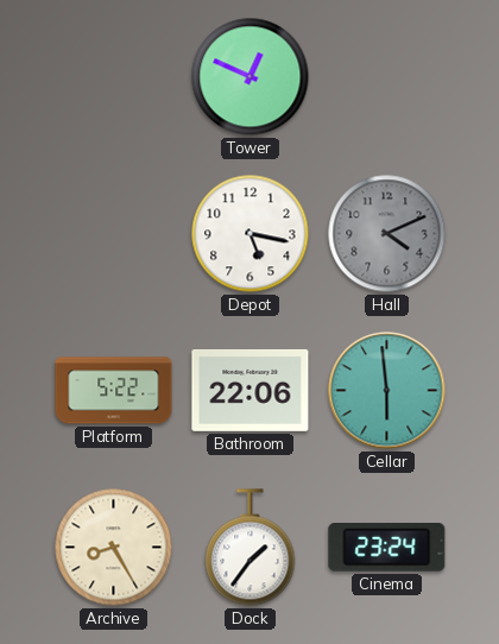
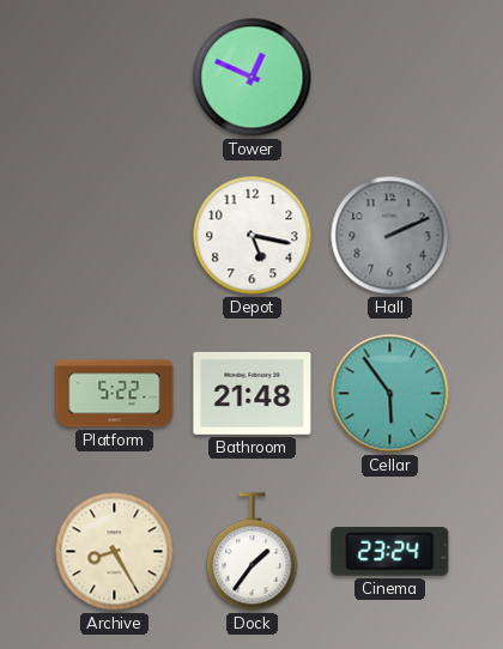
Hall: 4:11 -> 2:11 (390, 236)
Bathroom: 22:06 -> 21:48 (253, 393)
Cellar: 5:59 -> 5:54 (390, 394)
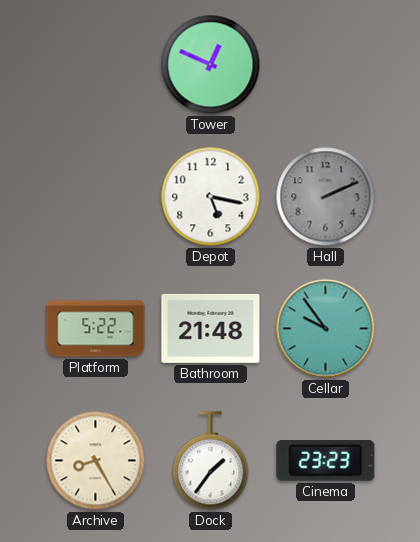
Cellar: 5:54 -> 9:54 (326, 329)
Cinema: 23:24 -> 23:23 (326, 461)
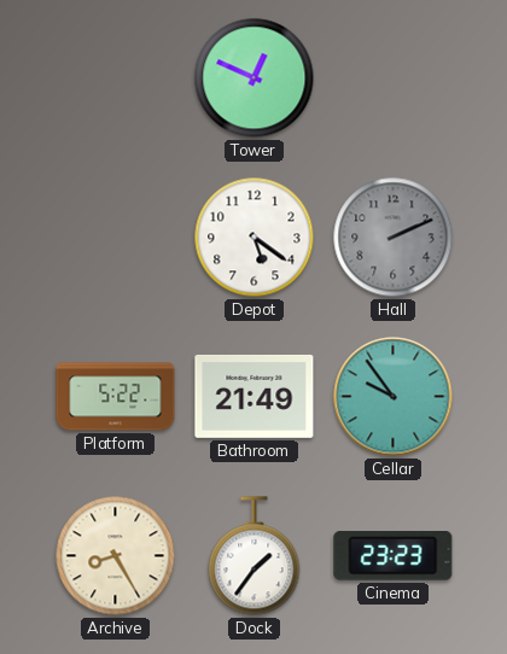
Depot: 5:17 -> 5:21 (255, 238)
Bathroom: 21:48 -> 21:49 (255, 396)
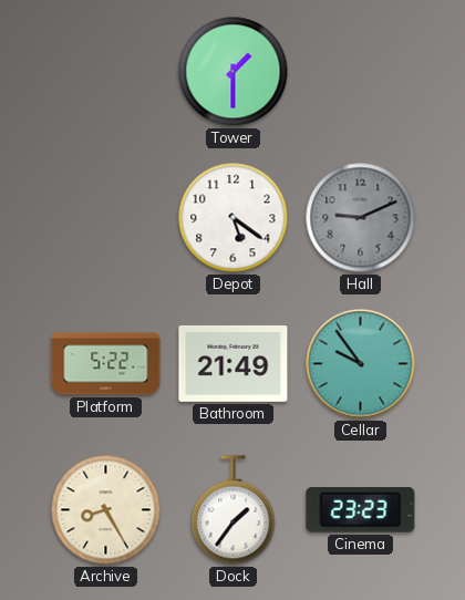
Tower: 12:49 -> 1:30 (234, 72)
Hall: 2:11 -> 9:11 (361, 218)
